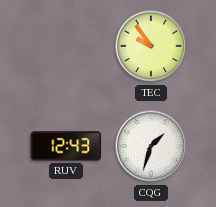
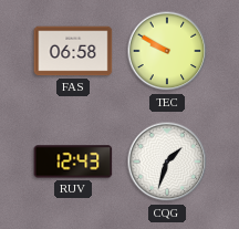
FAS: none -> 06:58 (73, 51)
TEC: 9:54 -> 9:50 (167, 51)
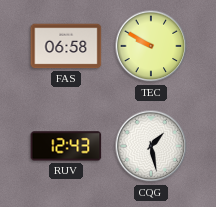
CQG: 1:33 -> 1:28 (151, 146)
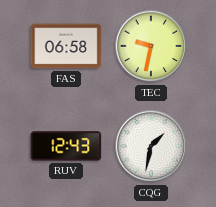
TEC: 9:50 -> 9:32 (151, 46)
CQG: 1:28 -> 1:32 (151, 146)
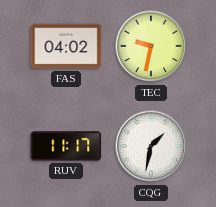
FAS: 06:58 -> 04:02 (66, 46)
RUV: 12:43 -> 11:17 (66, 146)
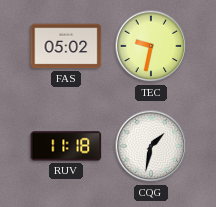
FAS: 04:02 -> 05:02 (66, 46)
RUV: 11:17 -> 11:18 (66, 146)
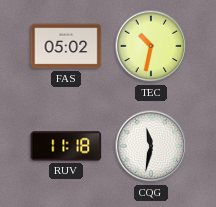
TEC: 9:32 -> 10:32 (151, 46)
CQG: 1:32 -> 11:32 (151, 146)
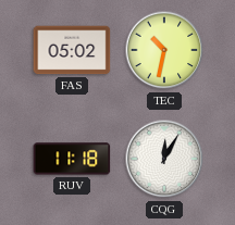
CQG: 11:32 -> 12:05 (164, 159)
